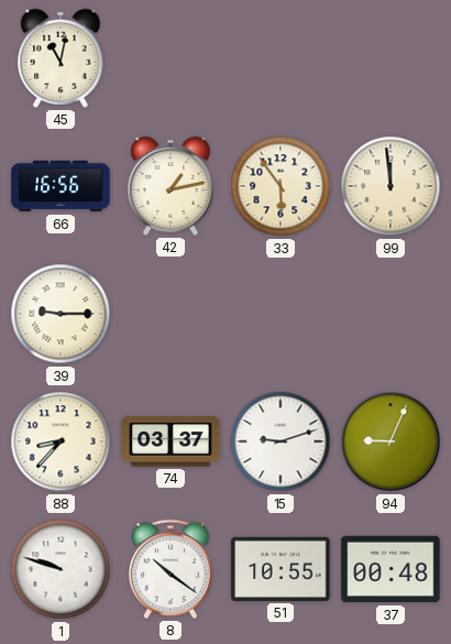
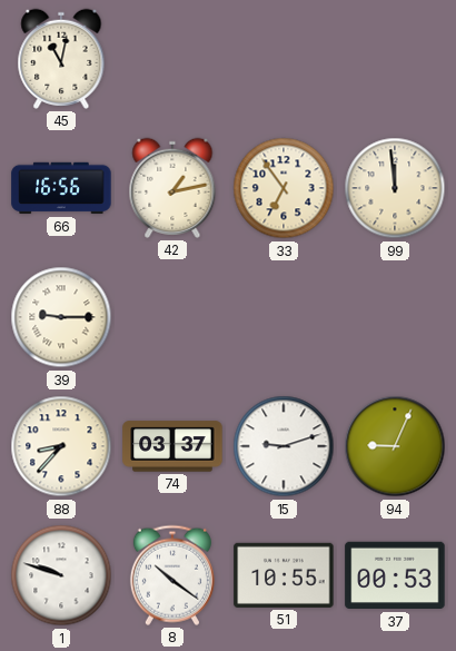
33: 5:54 -> 6:54 (284, 188)
37: 00:48 -> 00:53 (395, 575)
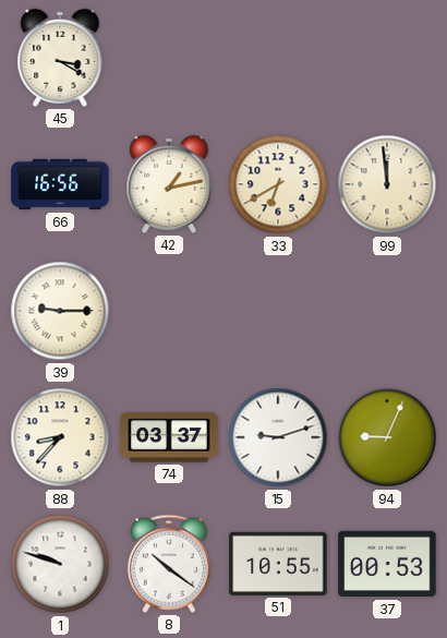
45: 11:02 -> 3:20 (60, 58)
33: 6:54 -> 6:40 (278, 184)
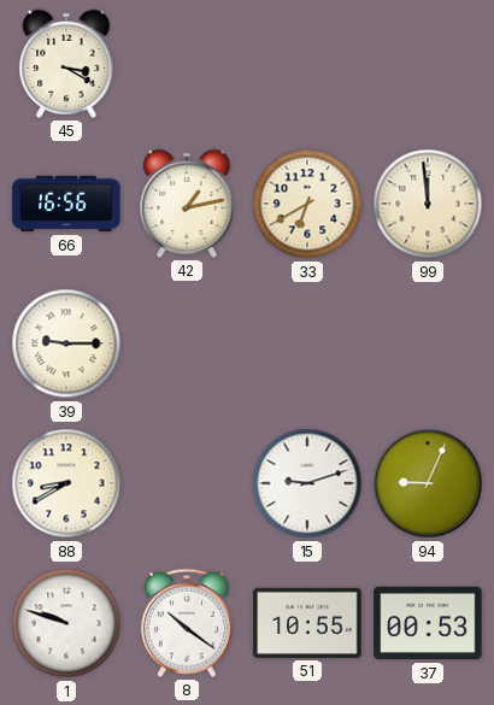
88: 8:37 -> 8:40 (66, 483)
74: 03:37 -> none (169, 437)
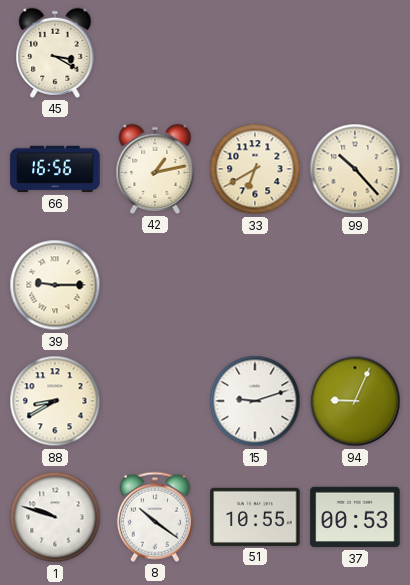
99: 11:59 -> 10:23 (355, 169)
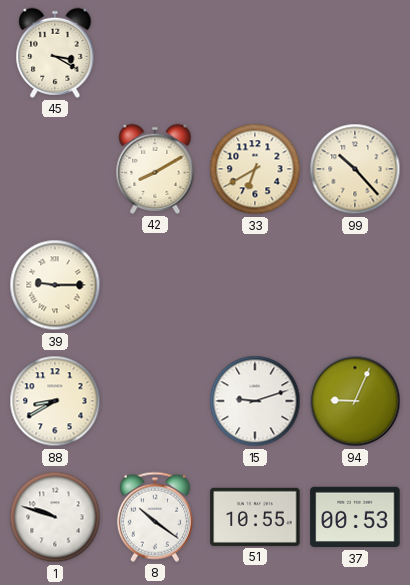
66: 16:56 -> none (55, 169)
42: 1:13 -> 8:10 (155, 169)
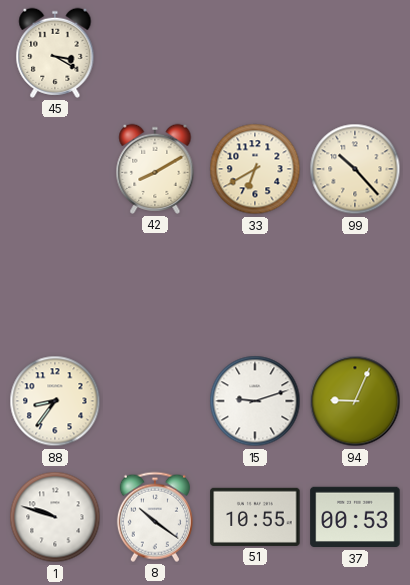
39: 9:15 -> none (55, 285)
88: 8:40 -> 8:36 (55, 401)
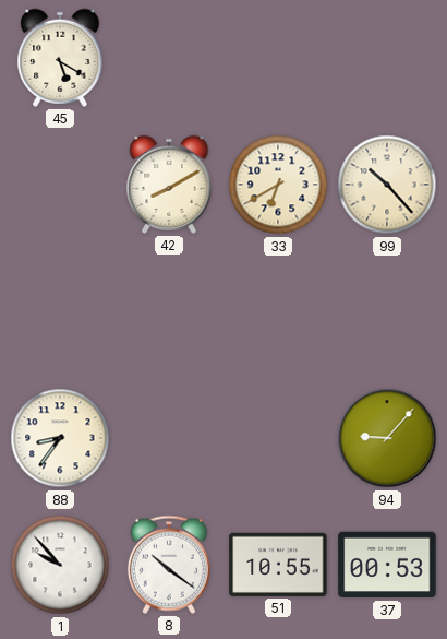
45: 3:20 -> 5:20 (60, 58)
15: 9:12 -> none (255, 401)
94: 9:04 -> 9:07 (387, 438)
1: 9:48 -> 9:53 (60, 565)
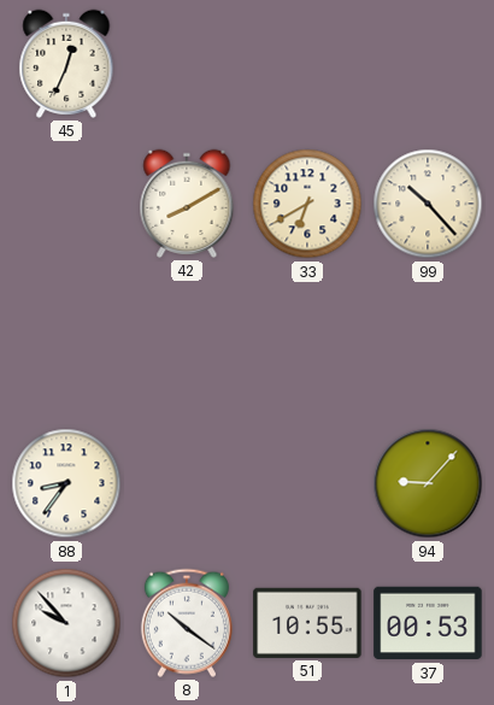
45: 5:20 -> 12:34 (66, 64)
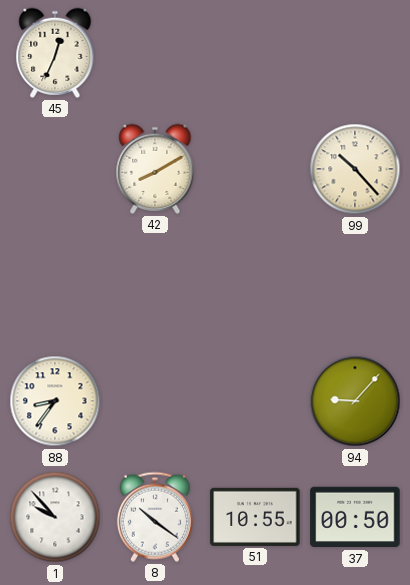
33: 6:40 -> none (307, 204)
37: 00:53 -> 00:50 (355, 517)
